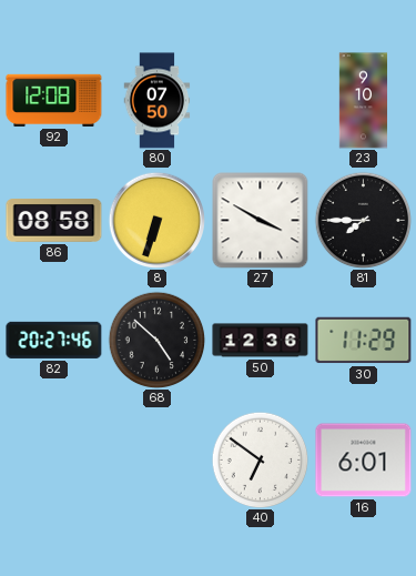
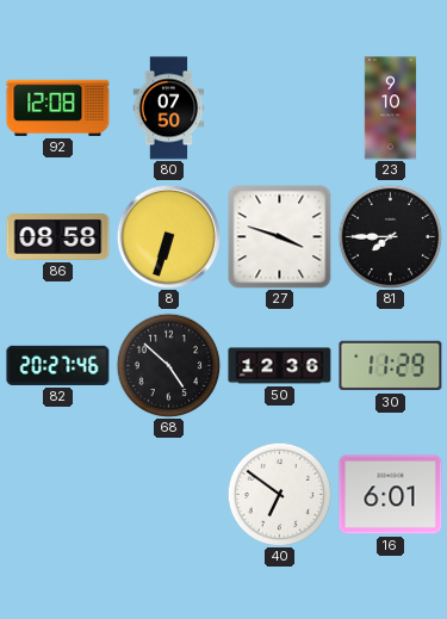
27: 3:50 -> 3:48 (280, 237)
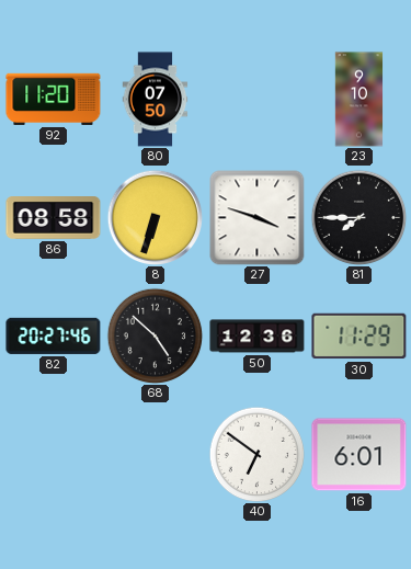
92: 12:08 -> 11:20 (54, 99)
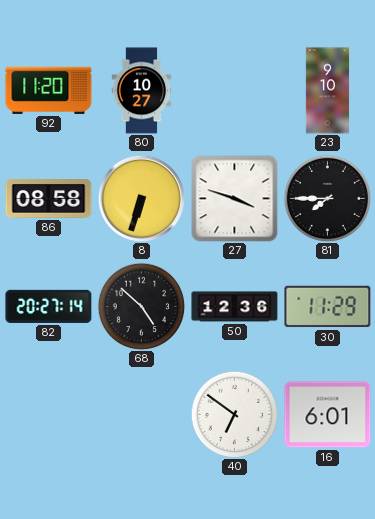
80: 07:50 -> 10:27 (142, 91)
82: 20:27:46 -> 20:27:14 (49, 306)
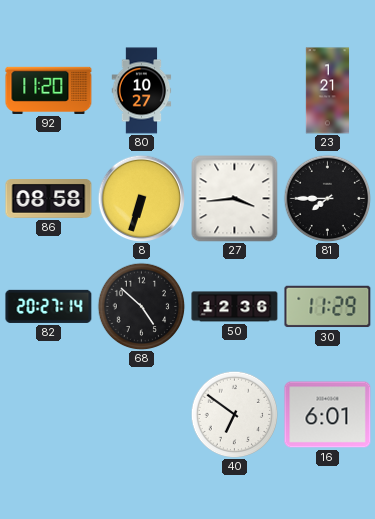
23: 9:10 -> 1:21 (328, 91)
27: 3:48 -> 3:44 (235, 199)
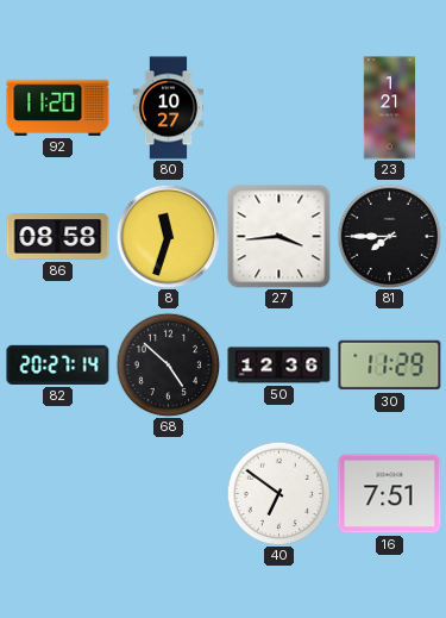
8: 6:33 -> 11:33 (168, 236)
16: 6:01 -> 7:51 (390, 494)
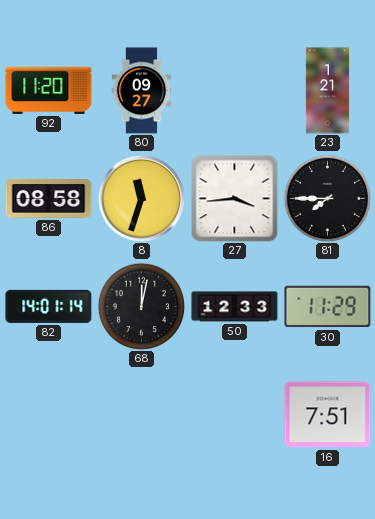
80: 10:27 -> 09:27 (142, 91)
82: 20:27 -> 14:01 (49, 306)
68: 4:52 -> 12:02 (141, 306)
50: 12:36 -> 12:33 (235, 307)
40: 6:51 -> none (278, 493)
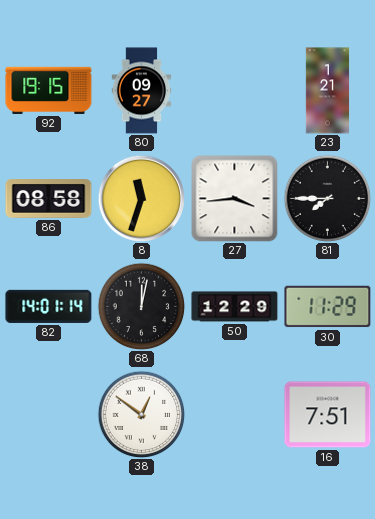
92: 11:20 -> 19:15 (49, 90)
50: 12:33 -> 12:29 (235, 307)
38: none -> 12:51 (141, 414)
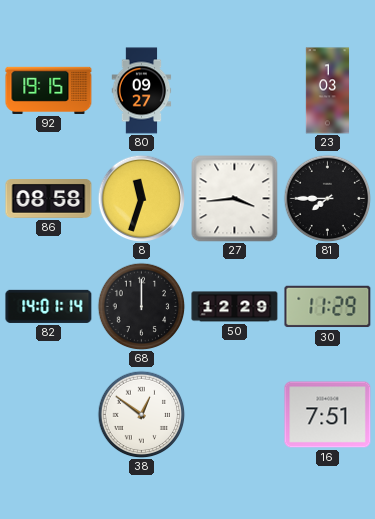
23: 1:21 -> 1:03 (328, 91)
68: 12:02 -> 12:00 (141, 306)
